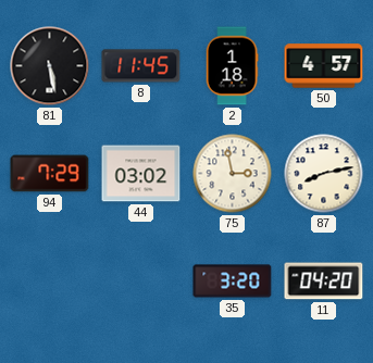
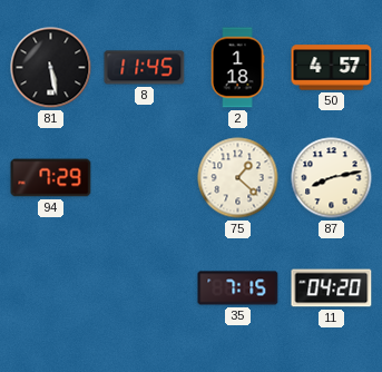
44: 03:02 -> none (141, 174)
75: 2:58 -> 1:22 (238, 178)
35: 3:20 -> 7:15 (238, 288)
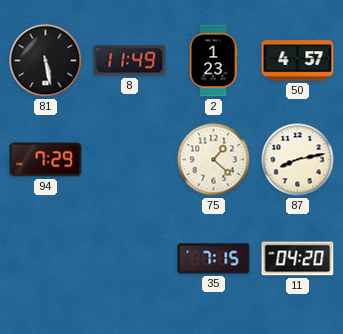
8: 11:45 -> 11:49 (130, 61)
2: 1:18 -> 1:23 (213, 61)
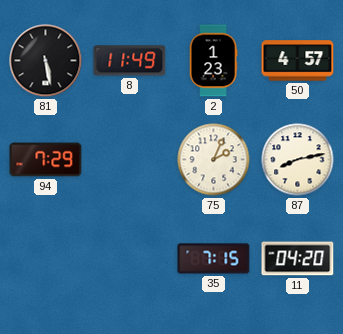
75: 1:22 -> 2:04 (214, 160)
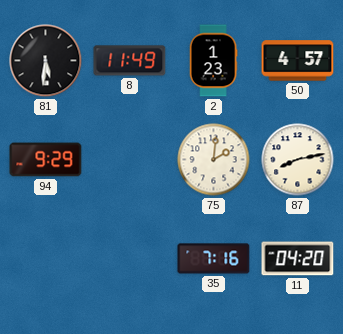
81: 5:28 -> 5:31 (46, 61)
94: 7:29 -> 9:29 (46, 160)
75: 2:04 -> 2:01 (214, 160)
35: 7:15 -> 7:16 (214, 259)
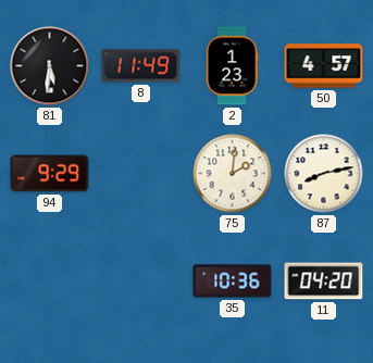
35: 7:16 -> 10:36 (233, 281)
